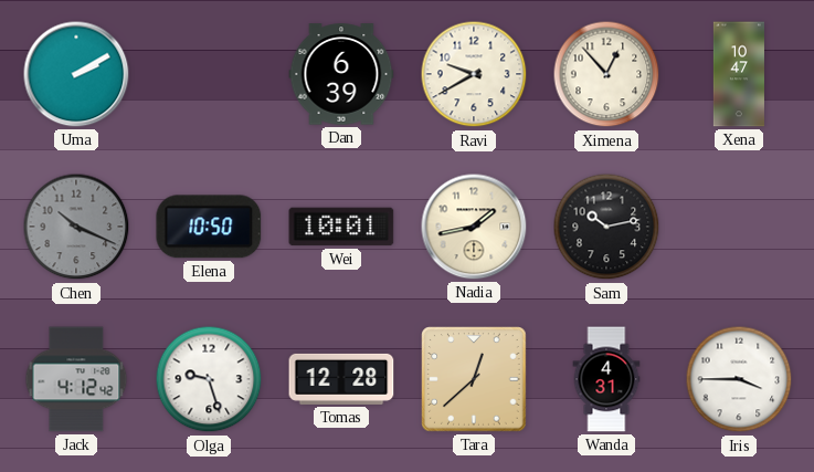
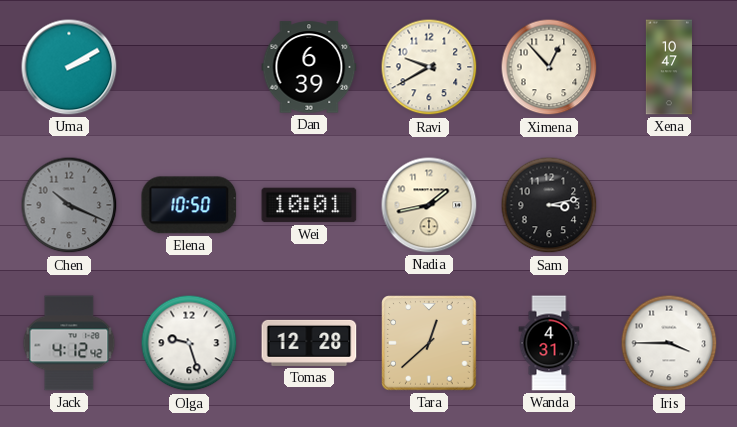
Sam: 10:13 -> 3:13 (549, 205)
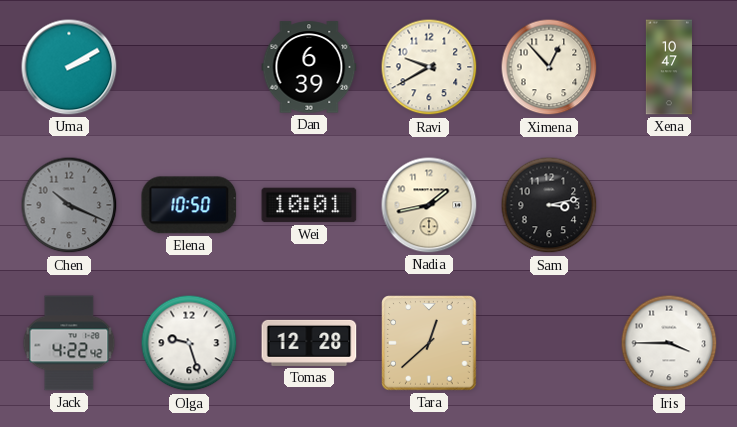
Jack: 4:12 -> 4:22 (69, 343)
Wanda: 4:31 -> none (549, 343)
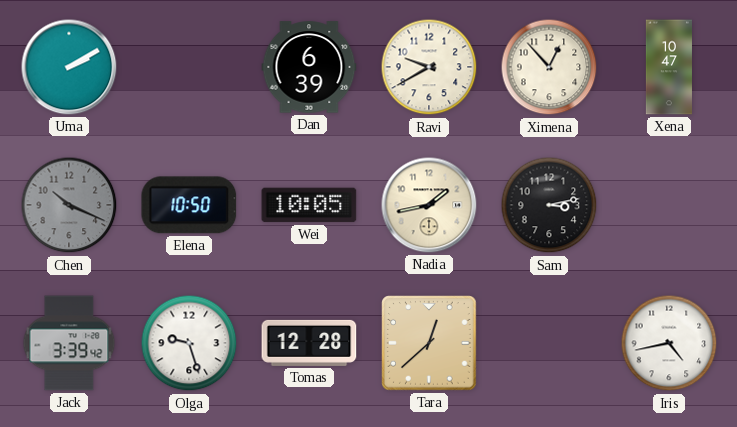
Wei: 10:01 -> 10:05 (309, 205)
Jack: 4:22 -> 3:39 (69, 343)
Iris: 3:45 -> 4:43 (669, 343)
